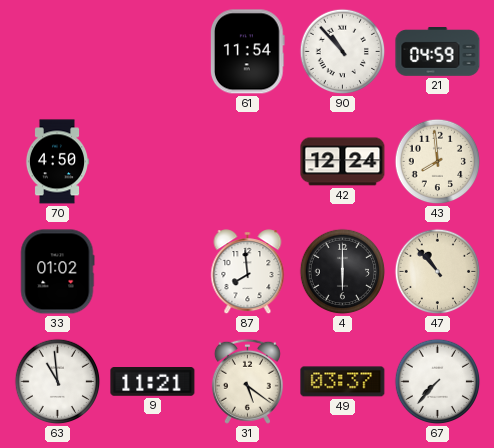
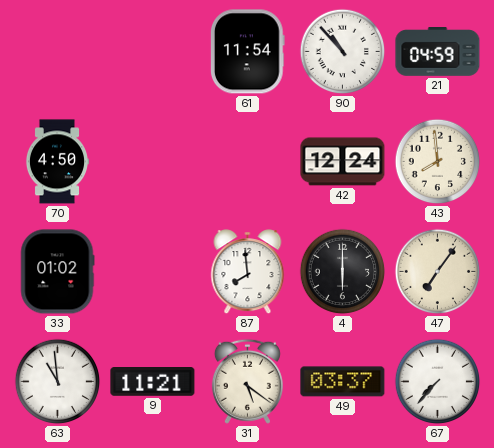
47: 10:53 -> 7:06 (438, 272)
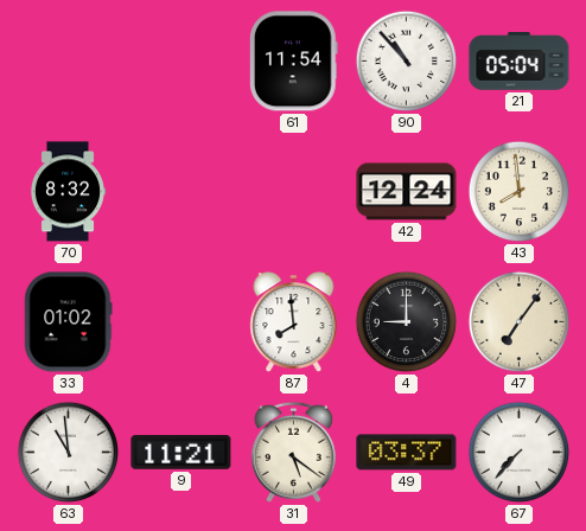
21: 04:59 -> 05:04 (520, 62)
70: 4:50 -> 8:32 (66, 192)
4: 6:00 -> 9:00 (407, 322)
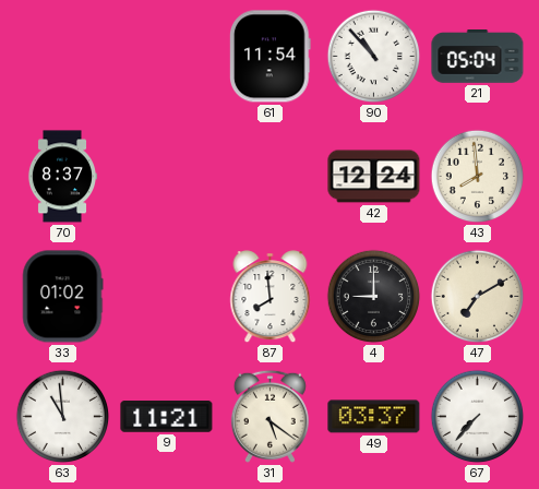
70: 8:32 -> 8:37 (61, 177)
47: 7:06 -> 7:10 (478, 297)
